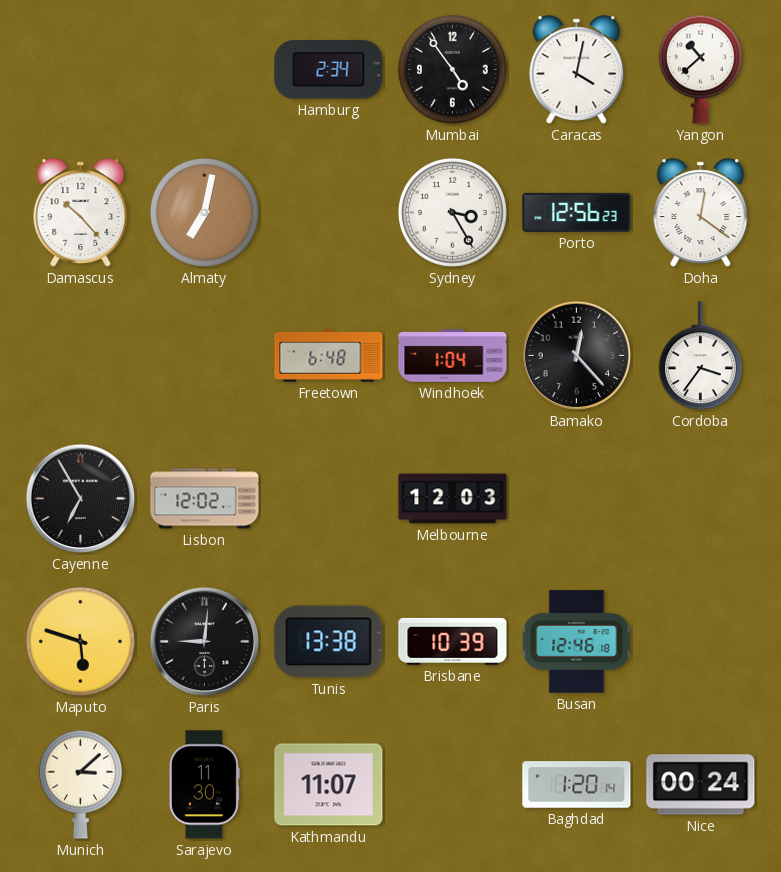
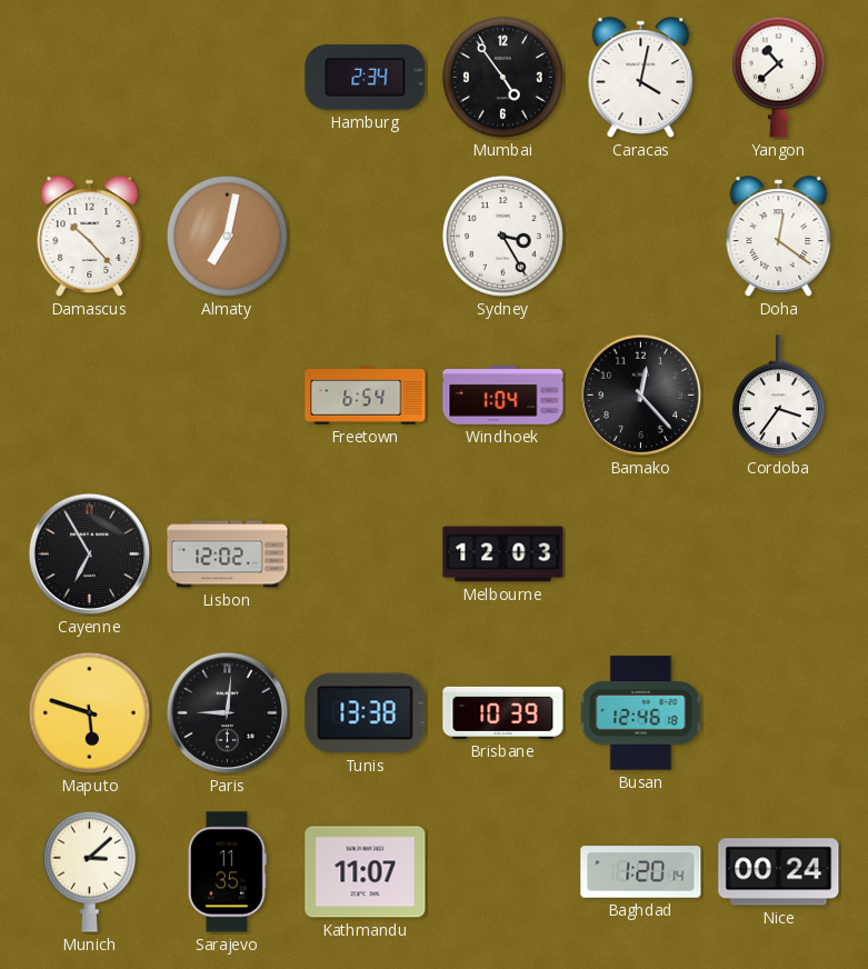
Porto: 12:56 -> none (577, 212)
Freetown: 6:48 -> 6:54 (366, 396)
Sarajevo: 11:30 -> 11:35 (227, 872)
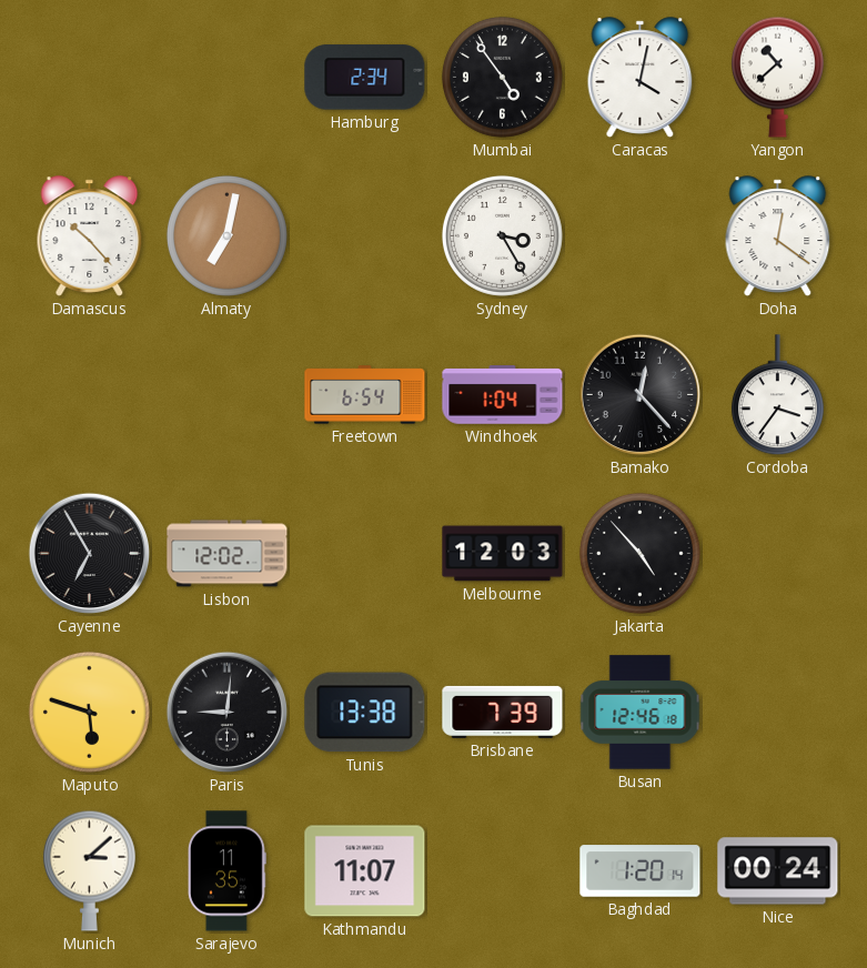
Jakarta: none -> 4:53 (639, 553)
Brisbane: 10:39 -> 7:39 (503, 712)
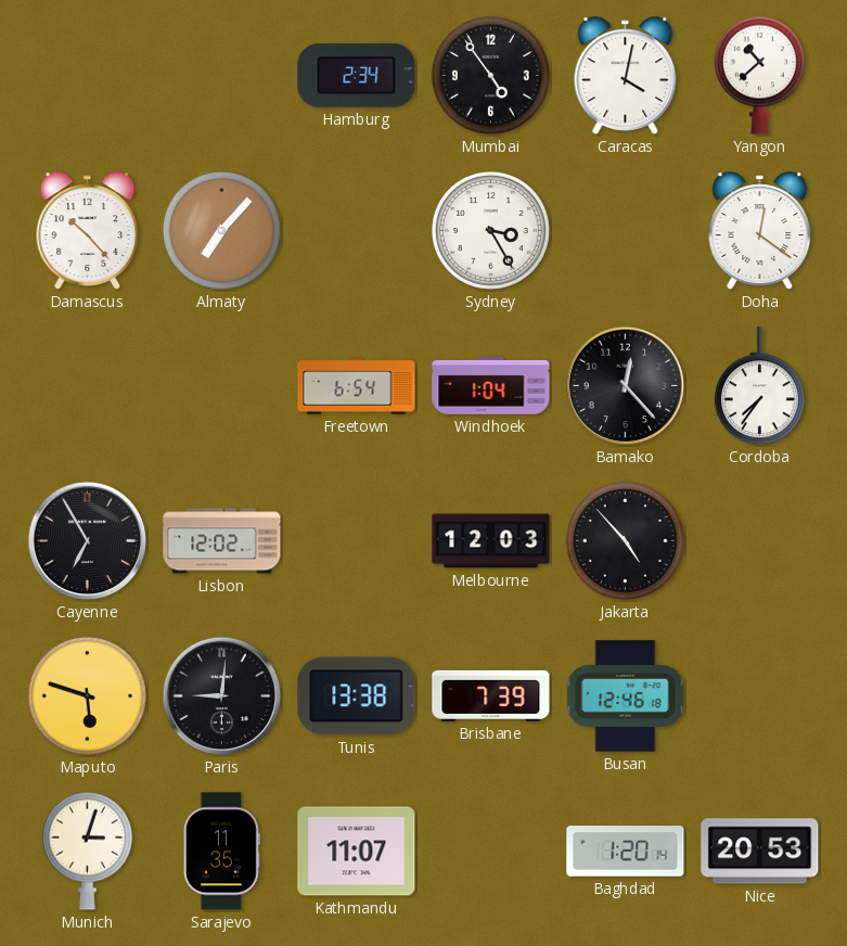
Almaty: 7:02 -> 7:07 (221, 230)
Cordoba: 3:36 -> 7:36 (759, 386)
Munich: 3:08 -> 3:03 (87, 851)
Nice: 00:24 -> 20:53 (760, 852)
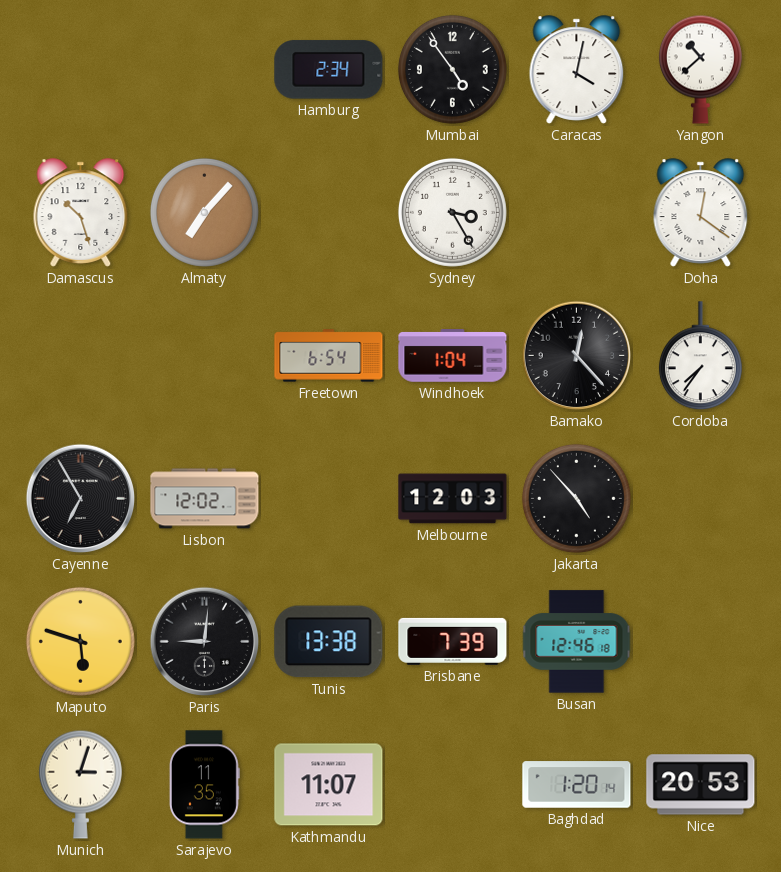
Damascus: 10:23 -> 10:27 (81, 213)
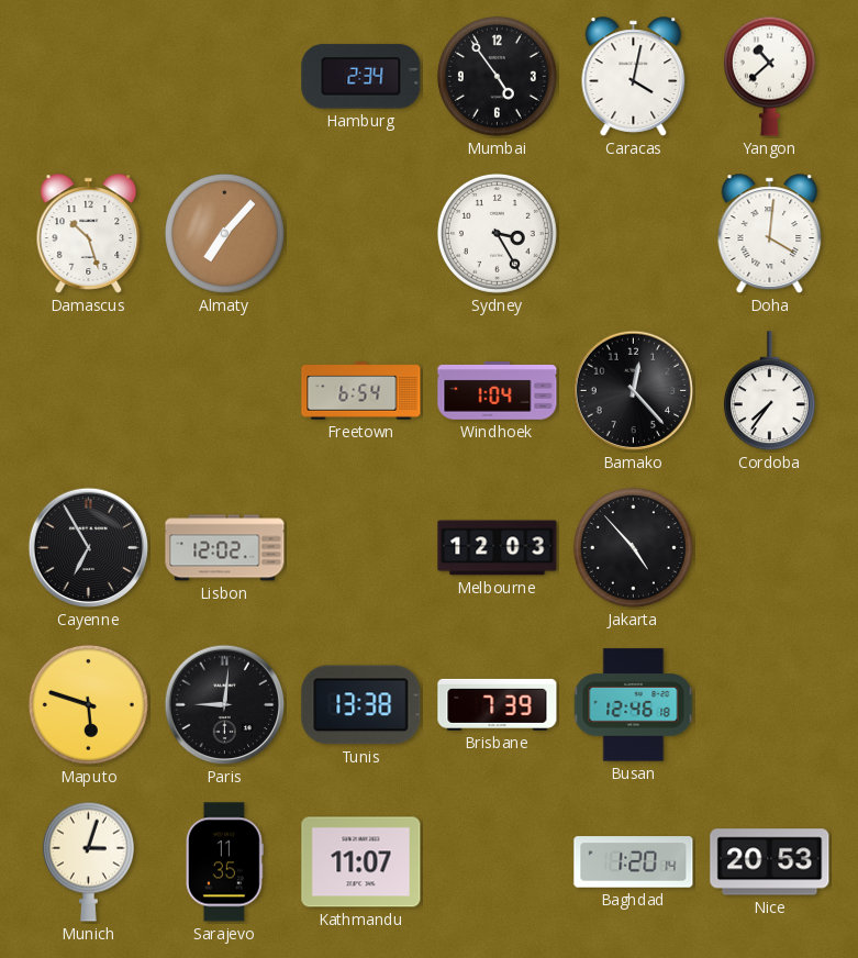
Doha: 12:21 -> 4:01 (770, 234)
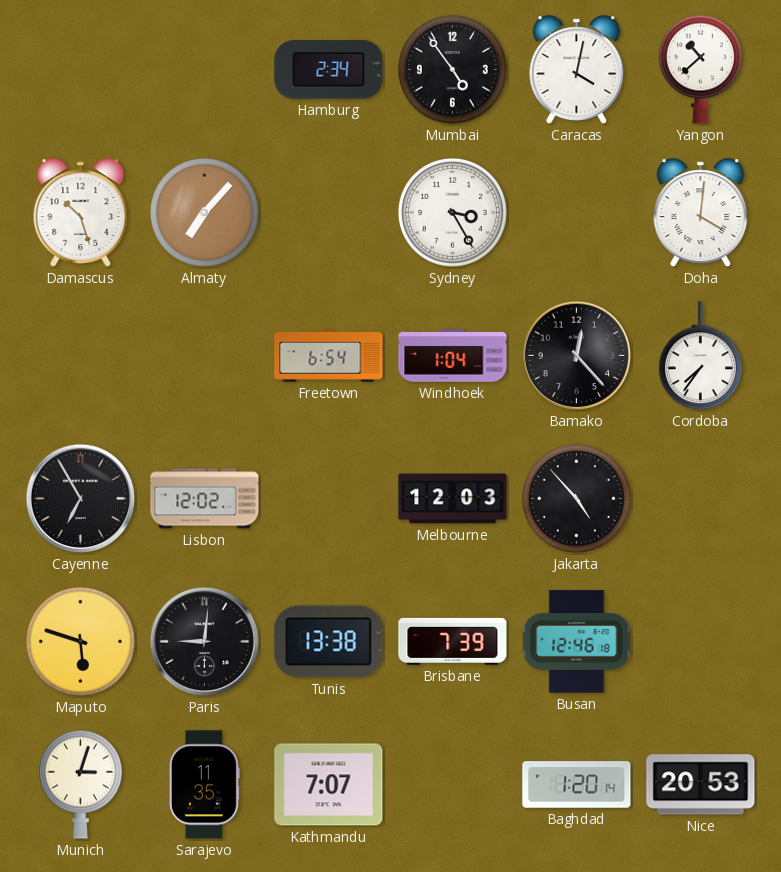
Kathmandu: 11:07 -> 7:07 (329, 785)
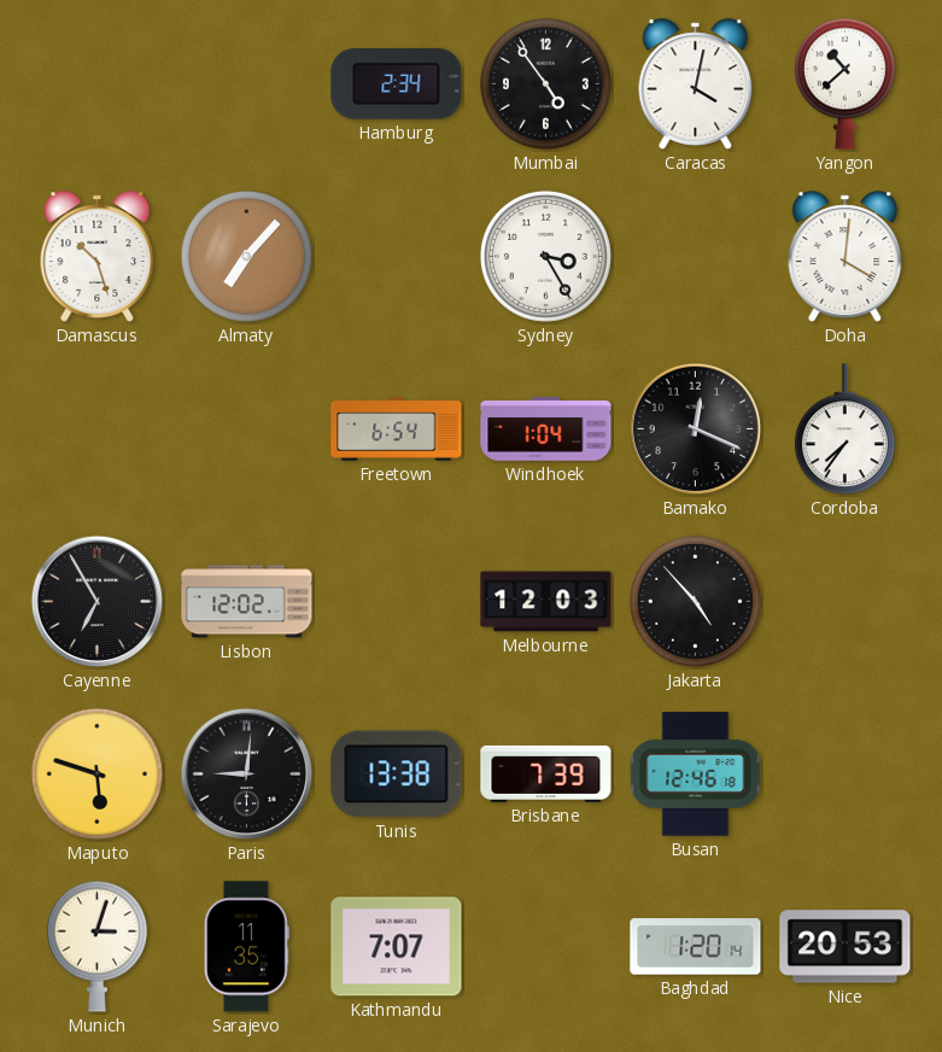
Bamako: 12:23 -> 12:19 (696, 429)
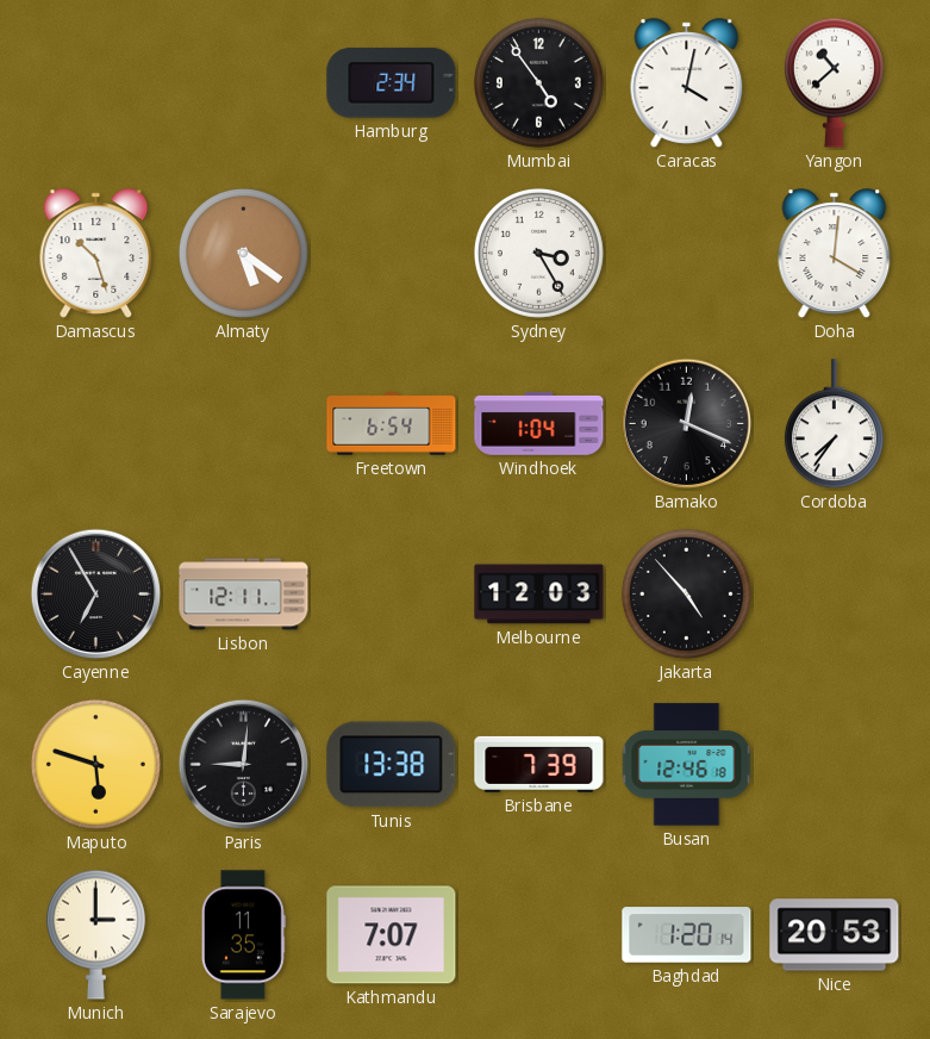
Almaty: 7:07 -> 5:21 (243, 253)
Lisbon: 12:02 -> 12:11 (244, 595)
Munich: 3:03 -> 3:00 (95, 934)
